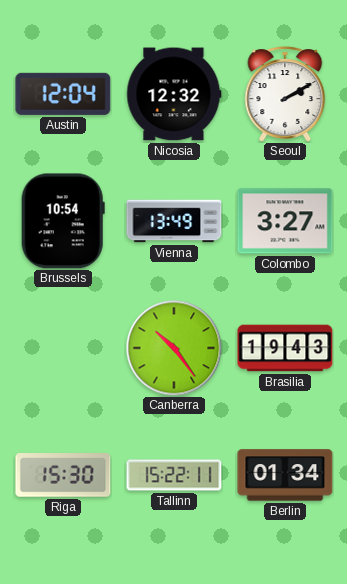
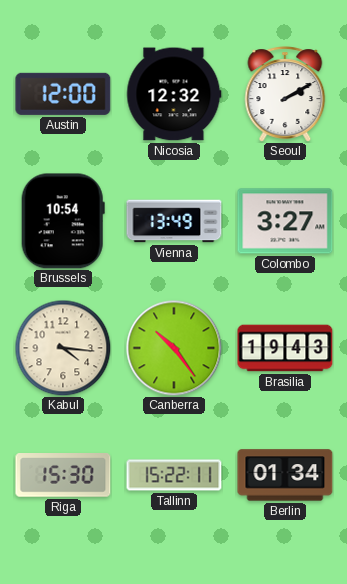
Austin: 12:04 -> 12:00 (63, 94)
Kabul: none -> 4:16 (63, 348)
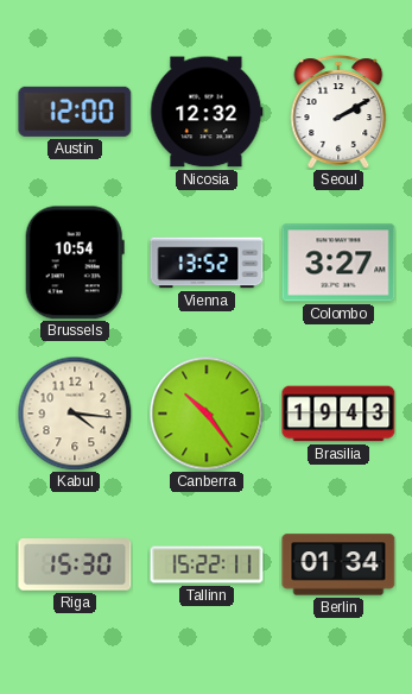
Vienna: 13:49 -> 13:52 (207, 263)
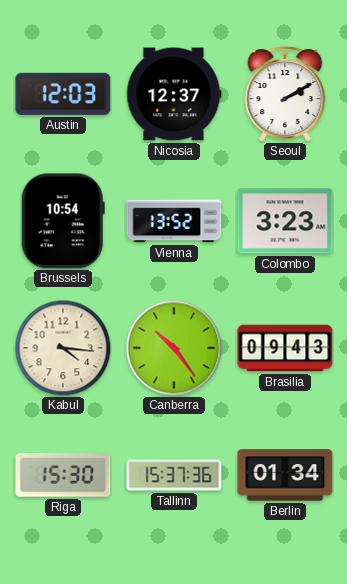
Austin: 12:00 -> 12:03 (63, 94)
Nicosia: 12:32 -> 12:37 (174, 94)
Colombo: 3:27 -> 3:23 (285, 221)
Brasilia: 19:43 -> 09:43 (285, 348)
Tallinn: 15:22 -> 15:37 (174, 475)
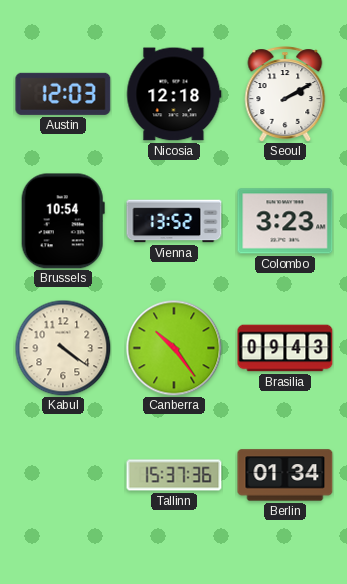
Nicosia: 12:37 -> 12:18 (174, 94)
Kabul: 4:16 -> 4:21 (63, 348)
Riga: 15:30 -> none (63, 476)
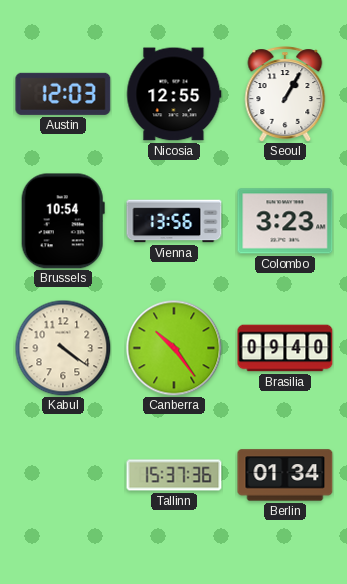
Nicosia: 12:18 -> 12:55 (174, 94)
Seoul: 2:10 -> 1:05 (285, 94)
Vienna: 13:52 -> 13:56 (174, 221)
Brasilia: 09:43 -> 09:40 (285, 348)
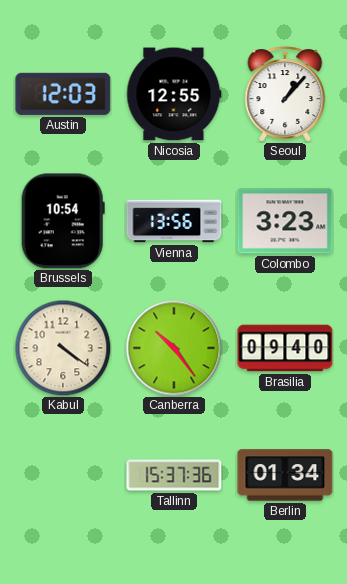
Seoul: 1:05 -> 1:07 (285, 94)
